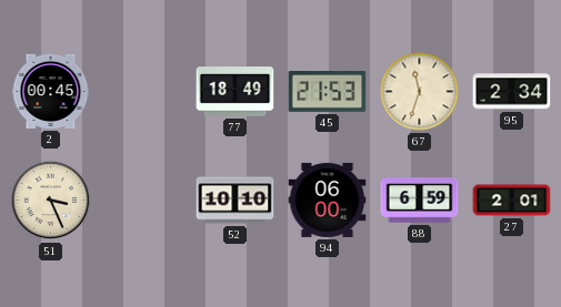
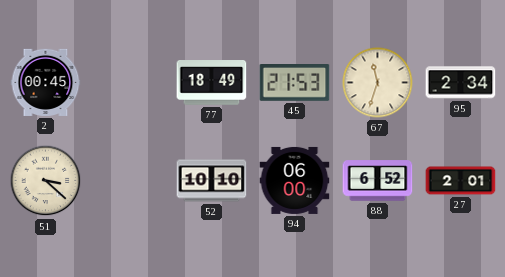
51: 3:26 -> 3:22 (46, 181)
88: 6:59 -> 6:52 (378, 181)
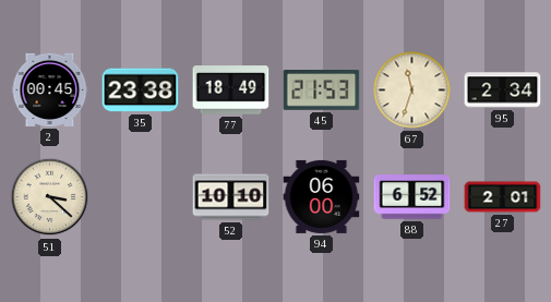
35: none -> 23:38 (141, 90)
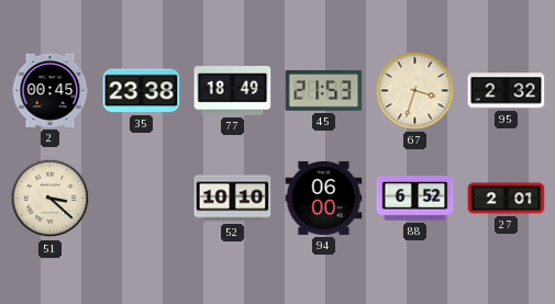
67: 11:33 -> 3:33 (415, 91)
95: 2:34 -> 2:32 (507, 91)
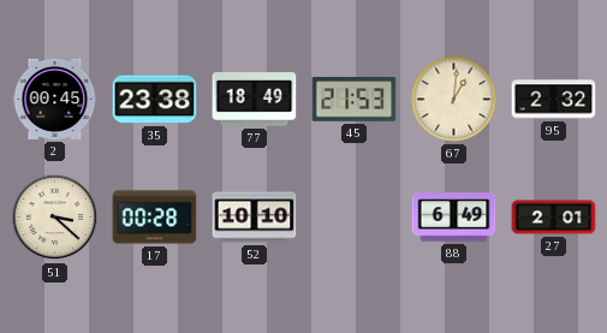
67: 3:33 -> 1:01 (454, 100)
17: none -> 00:28 (155, 218)
94: 06:00 -> none (324, 198)
88: 6:52 -> 6:49 (454, 218)
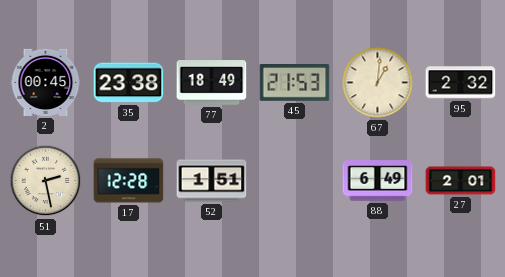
51: 3:22 -> 2:28 (46, 181)
17: 00:28 -> 12:28 (129, 181)
52: 10:10 -> 1:51 (212, 181)
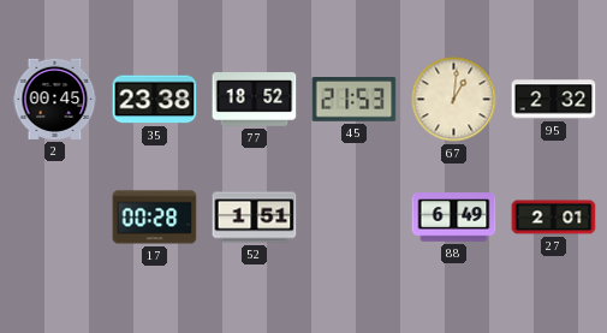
77: 18:49 -> 18:52 (255, 100)
51: 2:28 -> none (46, 181)
17: 12:28 -> 00:28 (155, 218)
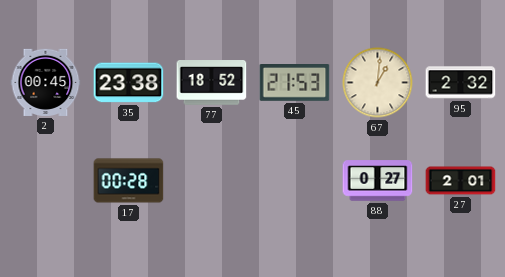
52: 1:51 -> none (255, 218)
88: 6:49 -> 0:27 (378, 181)
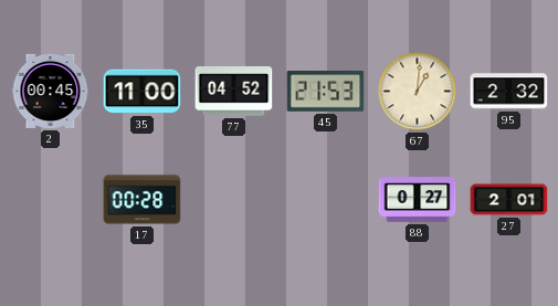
35: 23:38 -> 11:00 (143, 92)
77: 18:52 -> 04:52 (234, 92)
